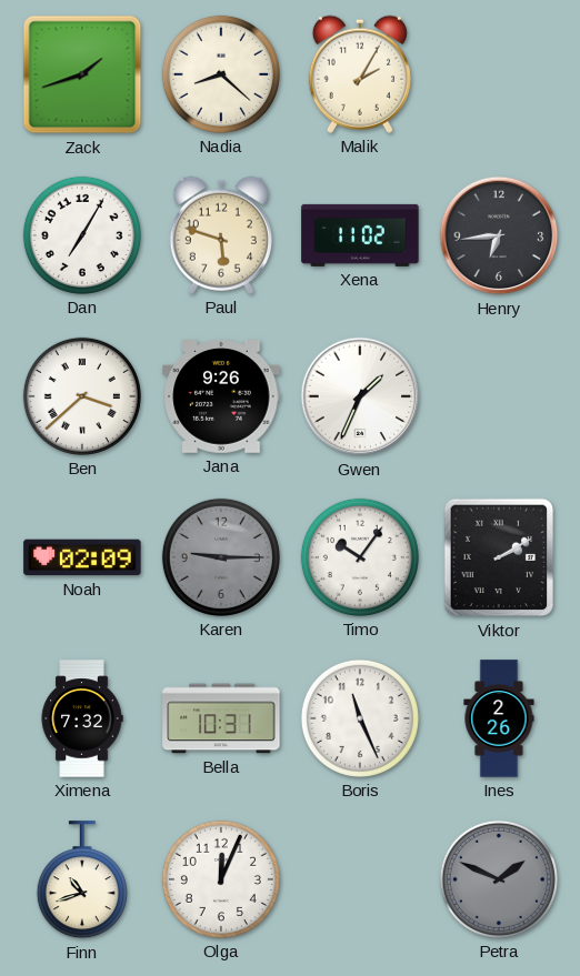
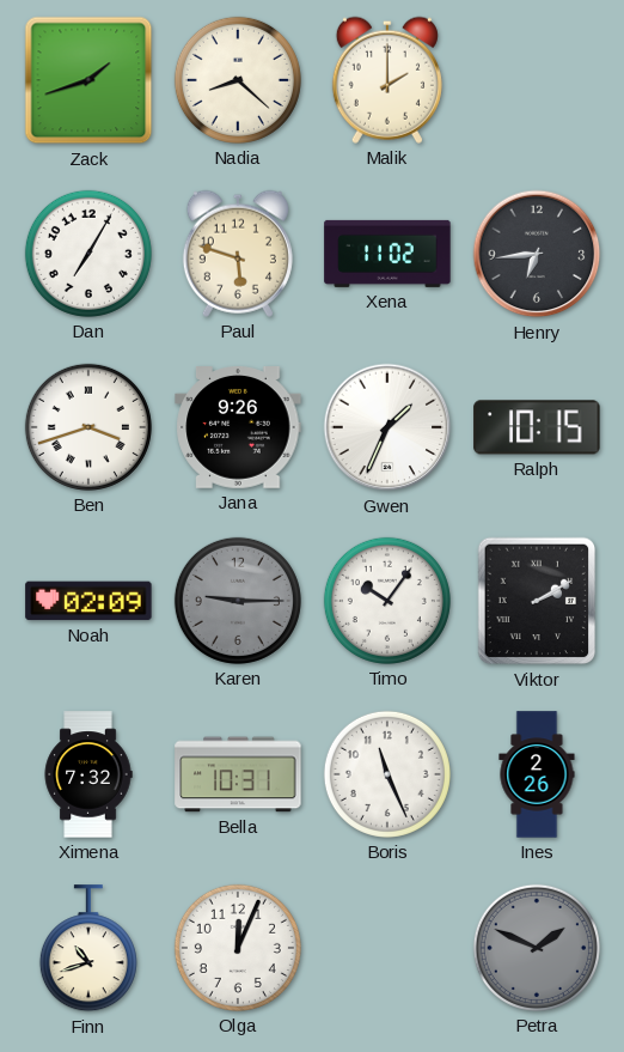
Malik: 2:05 -> 2:00 (387, 80)
Ben: 3:38 -> 3:42 (88, 427)
Ralph: none -> 10:15 (537, 427)
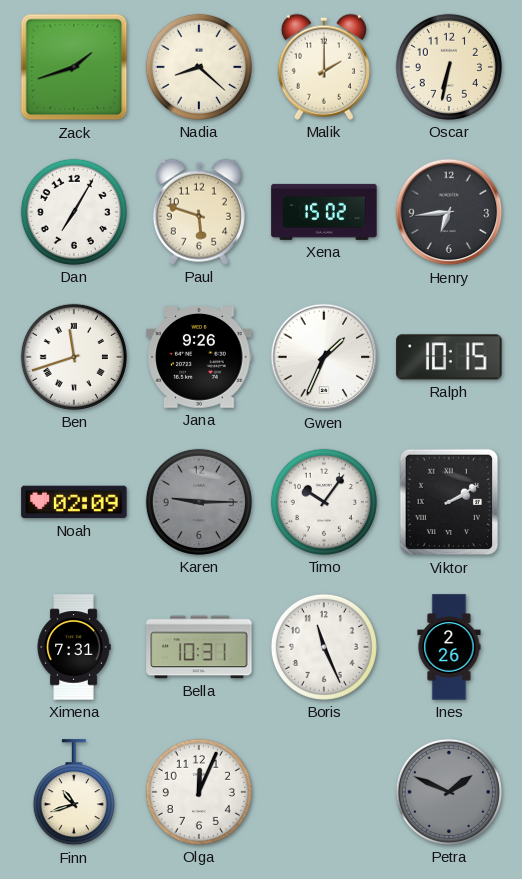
Oscar: none -> 6:32 (449, 67)
Xena: 11:02 -> 15:02 (324, 212)
Ben: 3:42 -> 11:42 (74, 357)
Ximena: 7:32 -> 7:31 (74, 647)
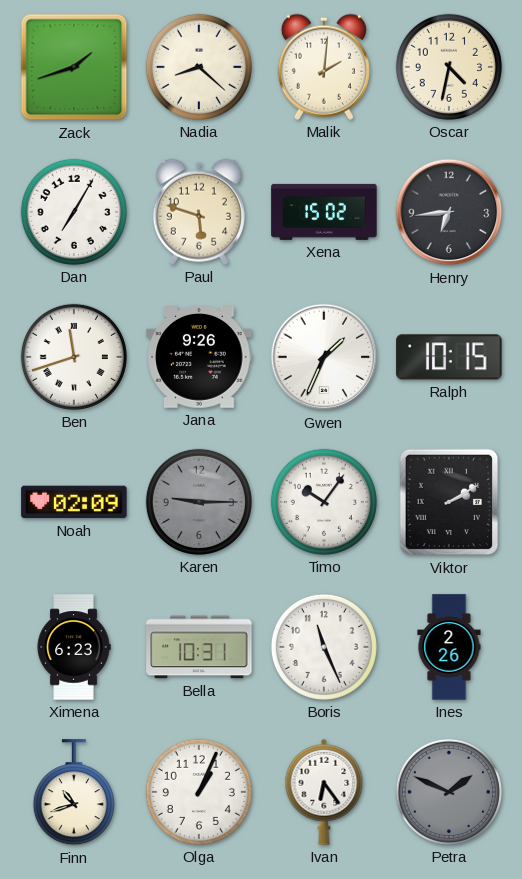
Malik: 2:00 -> 2:01 (324, 67)
Oscar: 6:32 -> 4:32 (449, 67)
Ximena: 7:31 -> 6:23 (74, 647)
Olga: 12:04 -> 1:04 (199, 792)
Ivan: none -> 6:24 (324, 792)
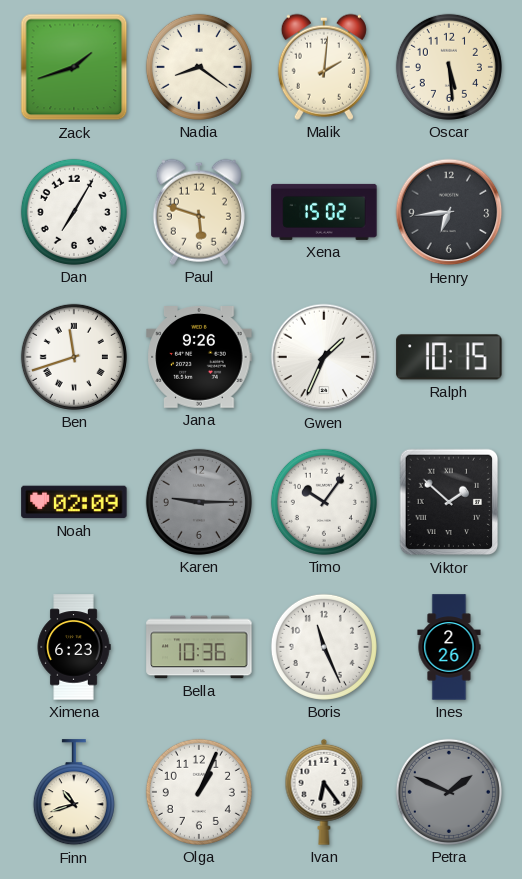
Nadia: 8:22 -> 8:21 (199, 67)
Oscar: 4:32 -> 5:29 (449, 67)
Viktor: 2:10 -> 1:52 (449, 502)
Bella: 10:31 -> 10:36 (199, 647)
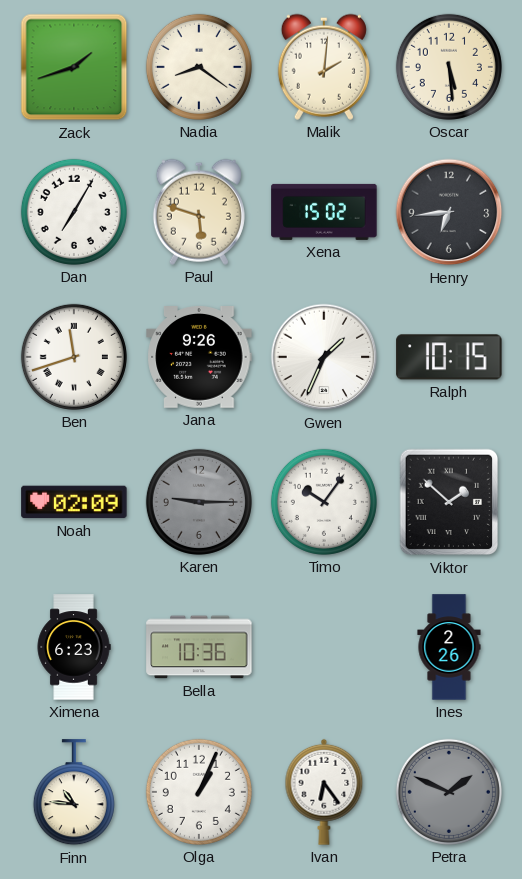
Boris: 11:26 -> none (324, 647)
Finn: 10:42 -> 10:46 (74, 793)
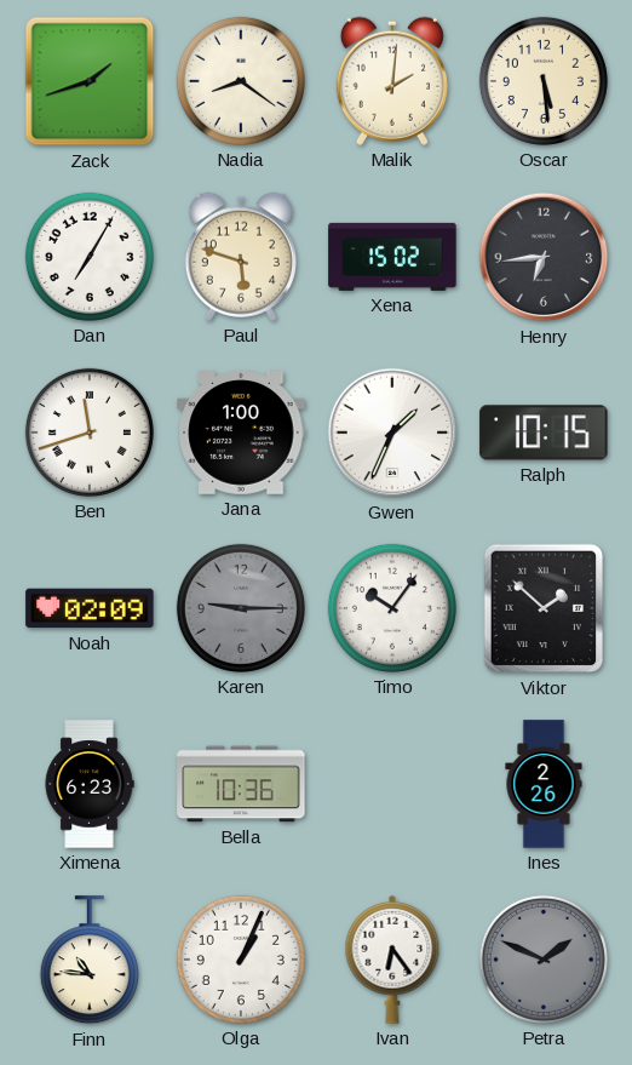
Jana: 9:26 -> 1:00 (241, 434)
